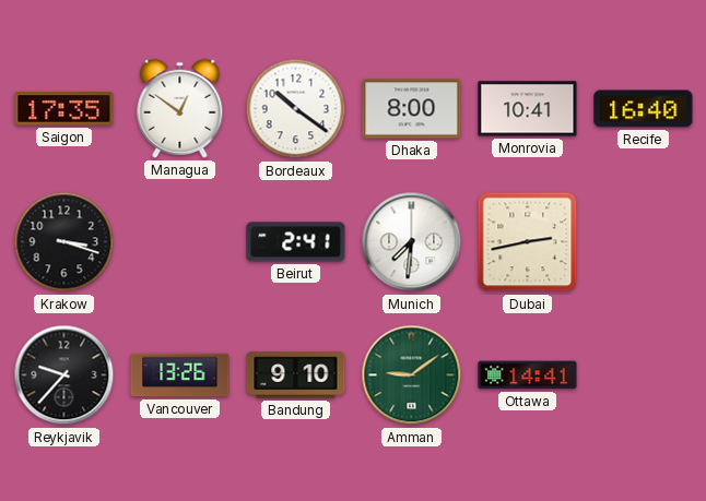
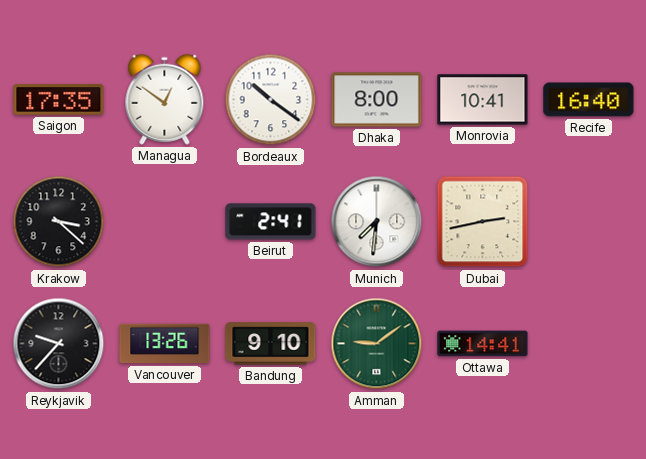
Krakow: 3:18 -> 3:22 (59, 222)
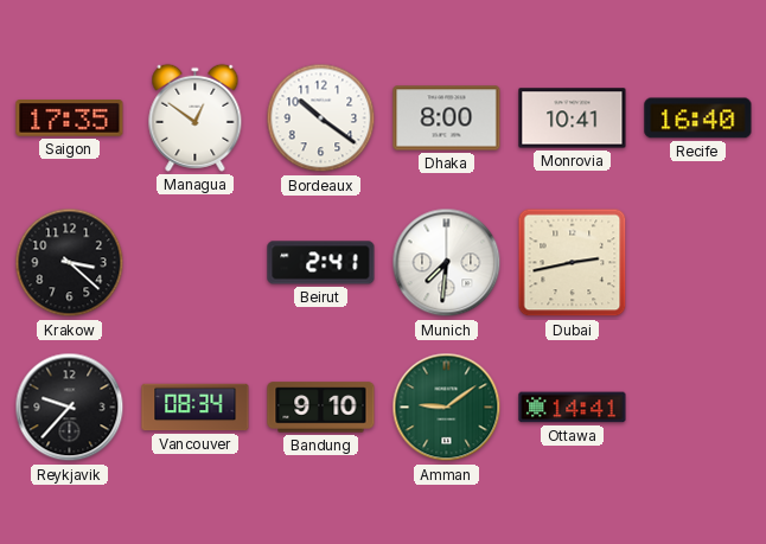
Vancouver: 13:26 -> 08:34 (196, 408)
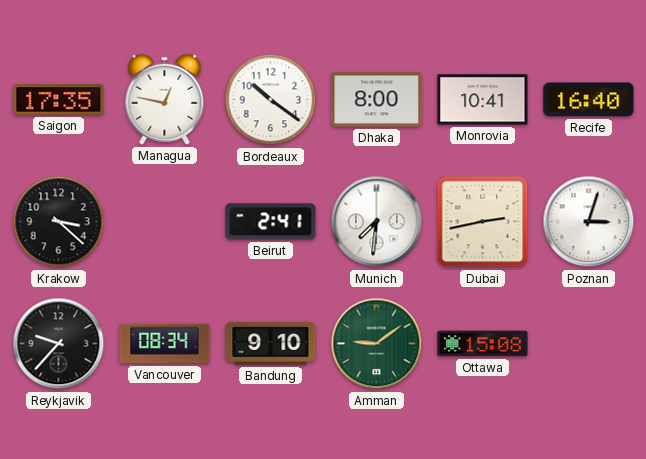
Managua: 12:51 -> 12:47 (165, 99)
Poznan: none -> 3:03 (589, 222)
Ottawa: 14:41 -> 15:08 (483, 344)
